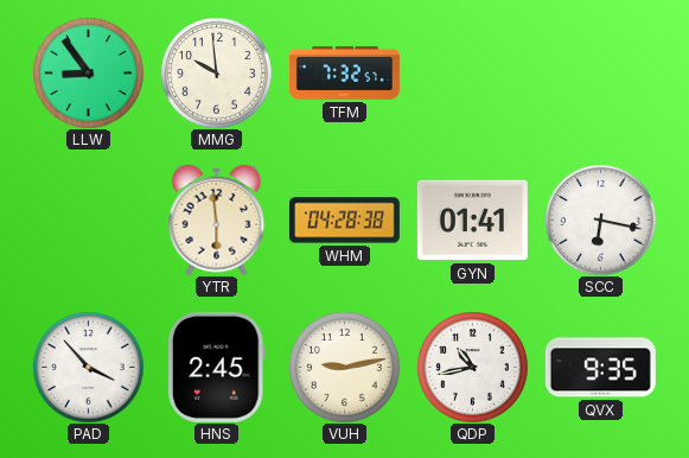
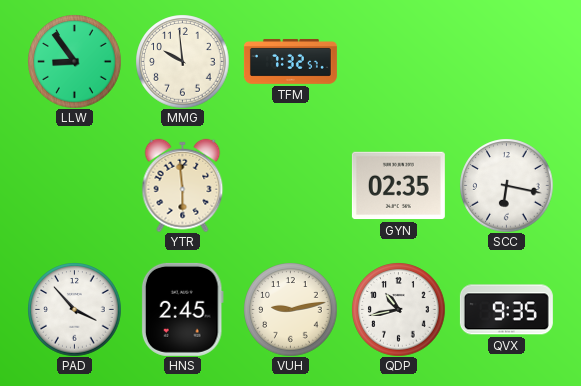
WHM: 04:28 -> none (344, 221)
GYN: 01:41 -> 02:35 (398, 186)
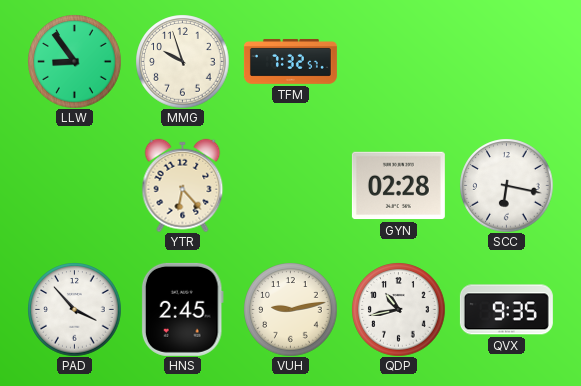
MMG: 9:59 -> 9:57 (182, 61)
YTR: 5:59 -> 6:23 (183, 185)
GYN: 02:35 -> 02:28 (398, 186)
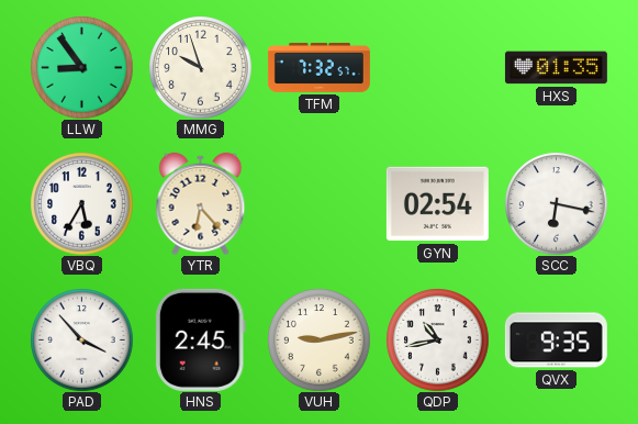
HXS: none -> 01:35 (556, 68)
VBQ: none -> 5:35 (81, 203)
GYN: 02:28 -> 02:54 (437, 204)
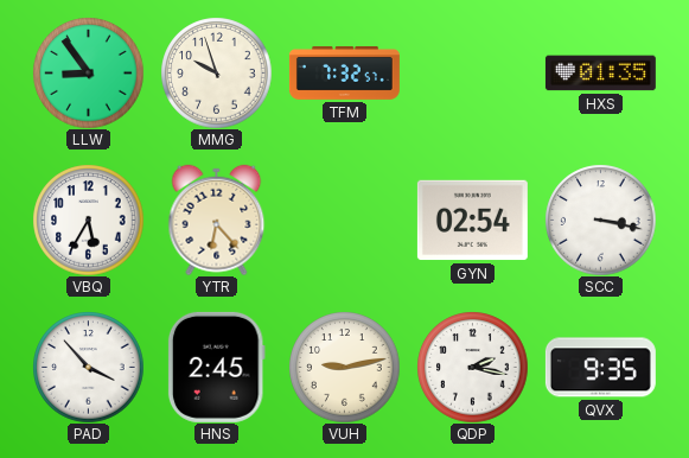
SCC: 6:17 -> 3:17 (600, 220)
QDP: 10:43 -> 2:17 (472, 367)
